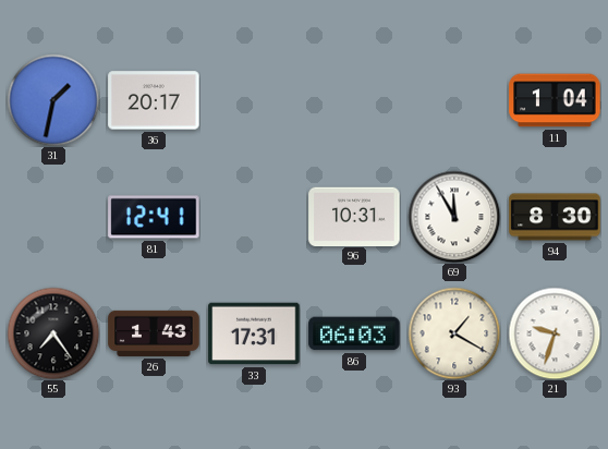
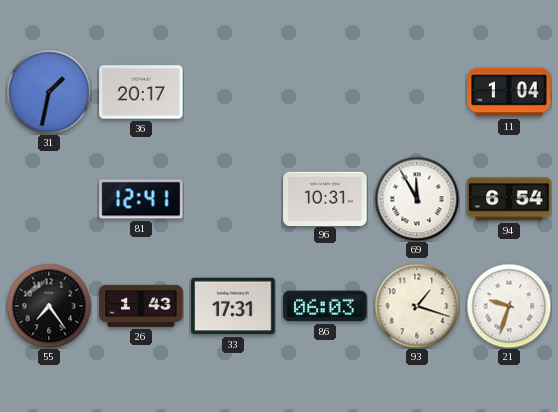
94: 8:30 -> 6:54 (509, 199)
93: 1:20 -> 1:18 (417, 306)
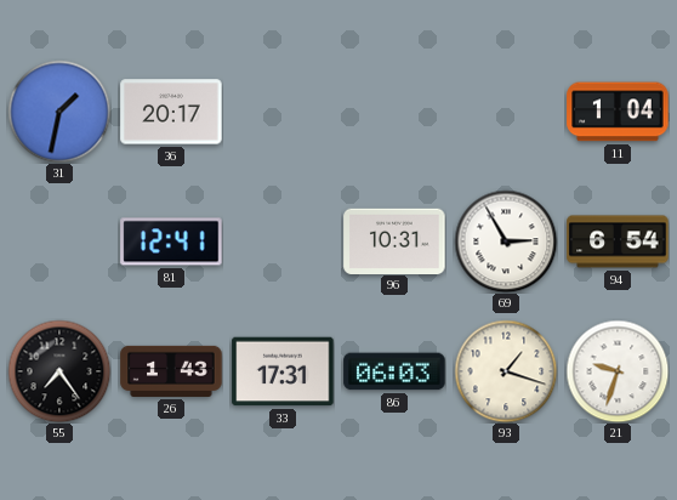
69: 11:55 -> 2:55 (506, 242)
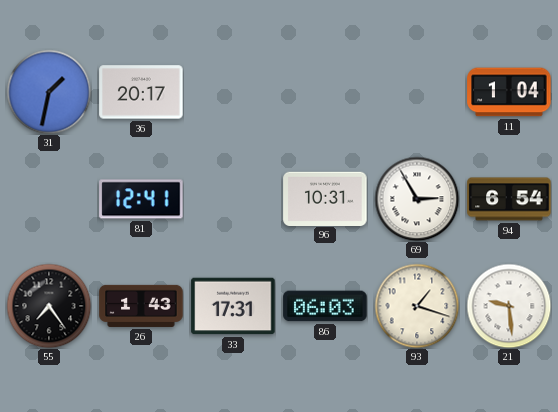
21: 9:33 -> 9:29 (509, 306)
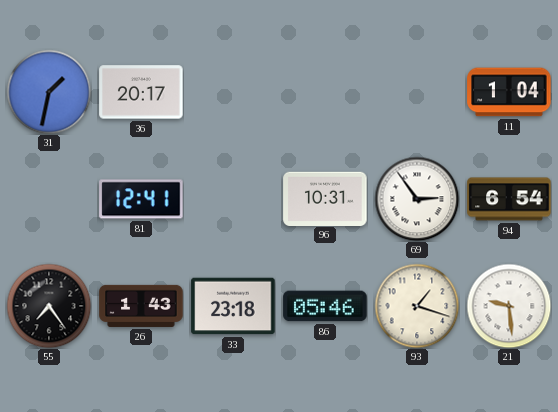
69: 2:55 -> 2:54 (417, 199)
33: 17:31 -> 23:18 (233, 306)
86: 06:03 -> 05:46 (325, 306)
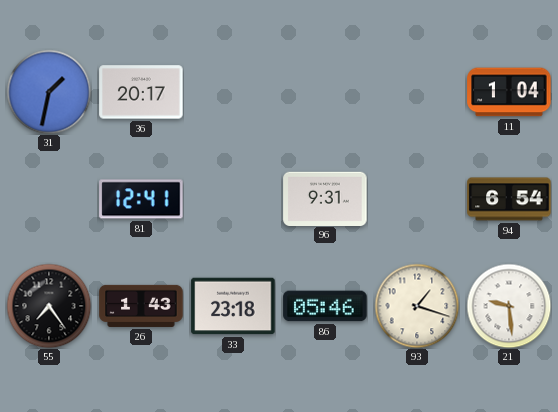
96: 10:31 -> 9:31 (325, 198)
69: 2:54 -> none (417, 199)
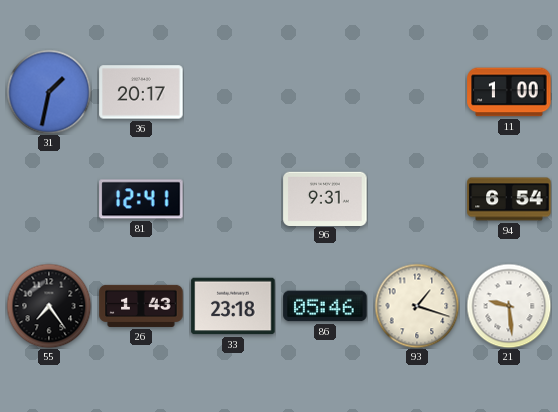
11: 1:04 -> 1:00 (509, 92)
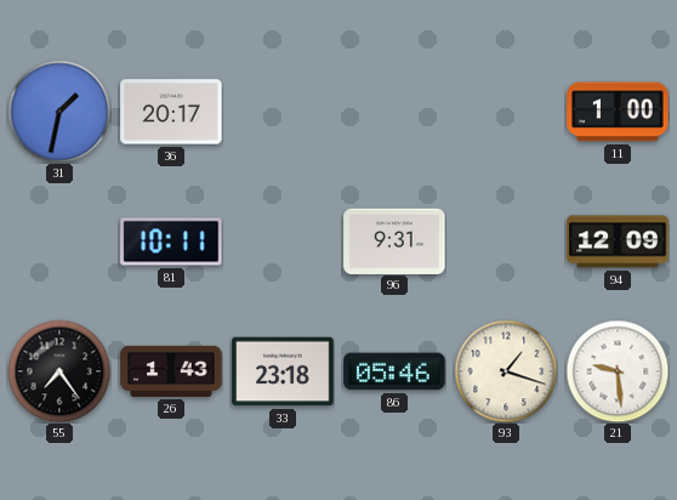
81: 12:41 -> 10:11 (171, 242)
94: 6:54 -> 12:09 (618, 242)
